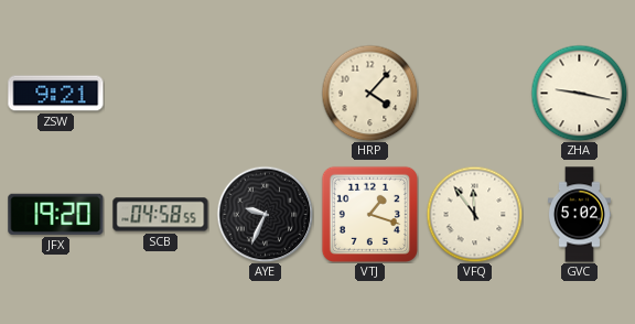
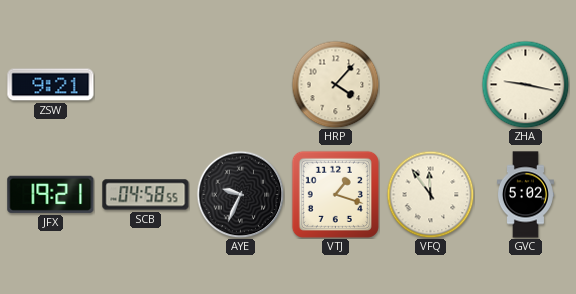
JFX: 19:20 -> 19:21 (51, 194)
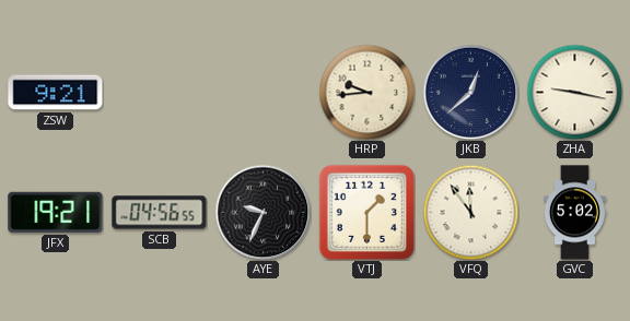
HRP: 4:07 -> 9:44 (366, 92)
JKB: none -> 12:38 (470, 92)
SCB: 04:58 -> 04:56 (160, 213)
VTJ: 1:18 -> 1:30 (366, 212)
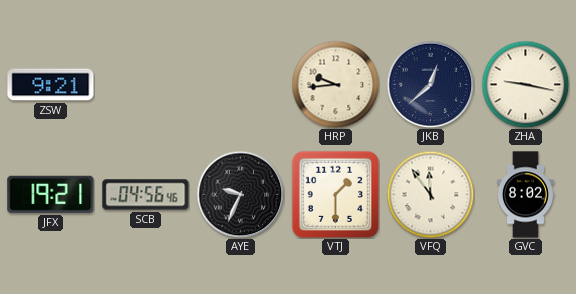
SCB: 04:56:55 -> 04:56:46 (146, 195)
GVC: 5:02 -> 8:02 (525, 195)
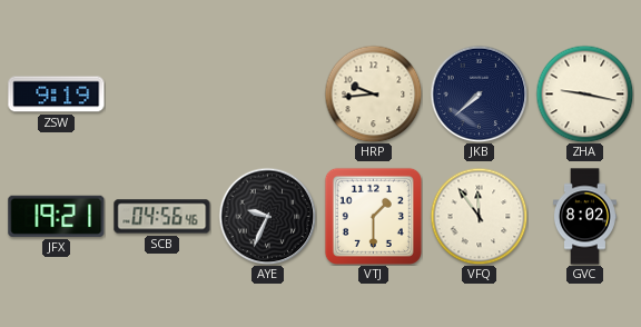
ZSW: 9:21 -> 9:19 (57, 95)
JKB: 12:38 -> 7:38 (479, 93)
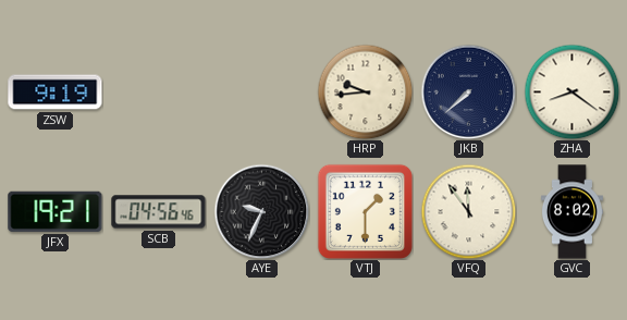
ZHA: 9:17 -> 8:21 (571, 91)
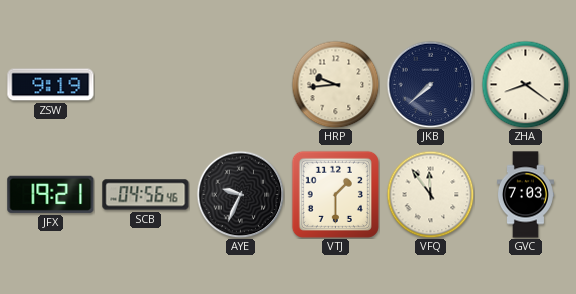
GVC: 8:02 -> 7:03 (525, 195)
